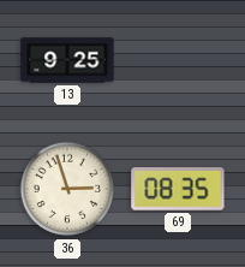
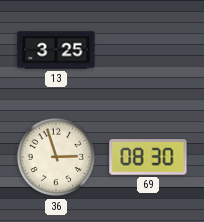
13: 9:25 -> 3:25 (56, 50)
69: 08:35 -> 08:30 (148, 157)
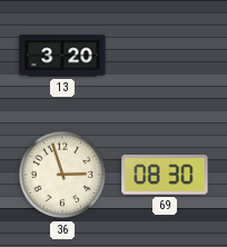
13: 3:25 -> 3:20 (62, 56)
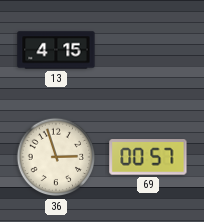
13: 3:20 -> 4:15 (56, 50)
69: 08:30 -> 00:57 (148, 157)
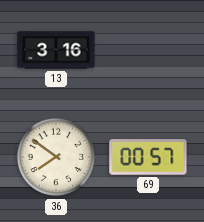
13: 4:15 -> 3:16 (56, 50)
36: 2:57 -> 7:51 (56, 157)
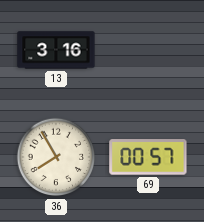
36: 7:51 -> 7:55 (56, 157)
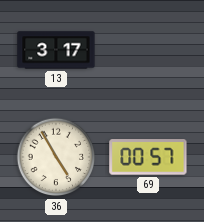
13: 3:16 -> 3:17 (56, 50)
36: 7:55 -> 4:55 (56, 157)
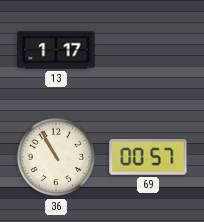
13: 3:17 -> 1:17 (56, 50)
36: 4:55 -> 10:55 (56, 157)
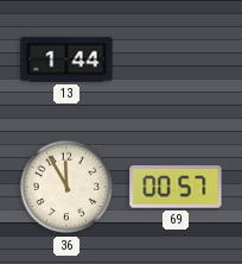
13: 1:17 -> 1:44 (66, 59)
36: 10:55 -> 11:55 (66, 187)
